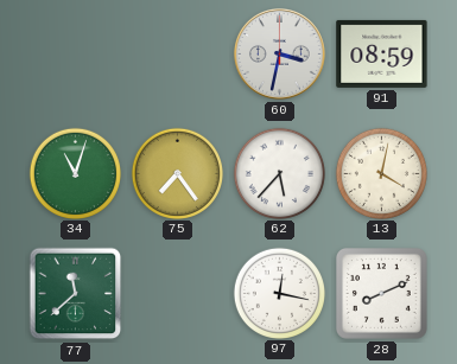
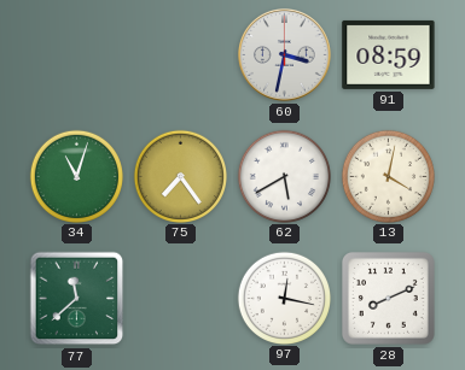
62: 5:37 -> 5:40 (284, 176)
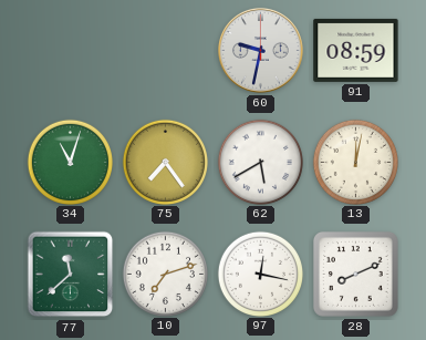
60: 3:32 -> 9:32 (260, 50)
13: 4:02 -> 12:02 (355, 162)
10: none -> 7:12 (165, 274)
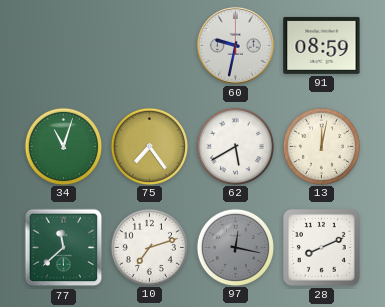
97 dial: white -> grey (235, 247)
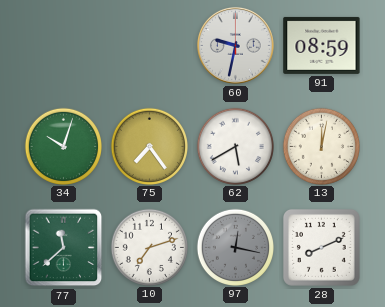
34: 11:03 -> 10:03 (63, 146)
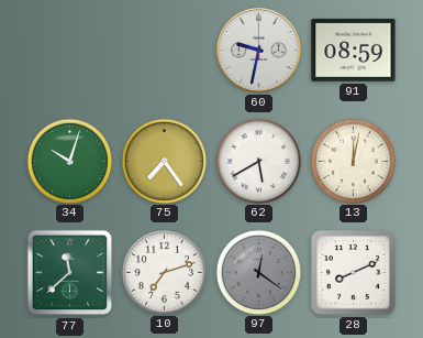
97: 12:17 -> 12:21 (258, 272)
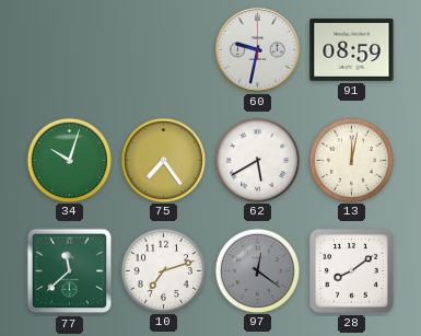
28: 8:11 -> 8:09 (351, 270)
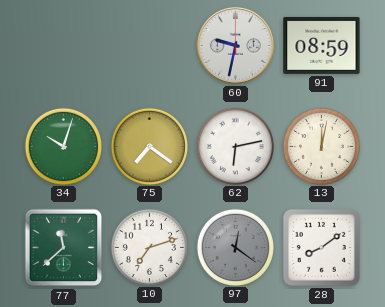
75: 7:24 -> 7:21 (149, 146)
62: 5:40 -> 6:13 (235, 146)
